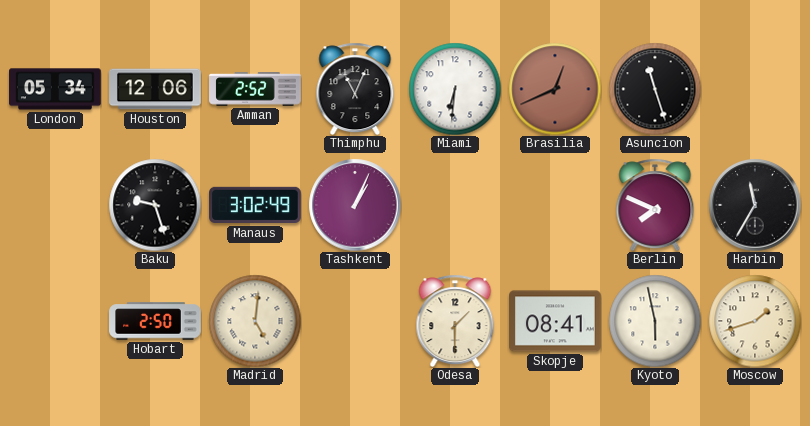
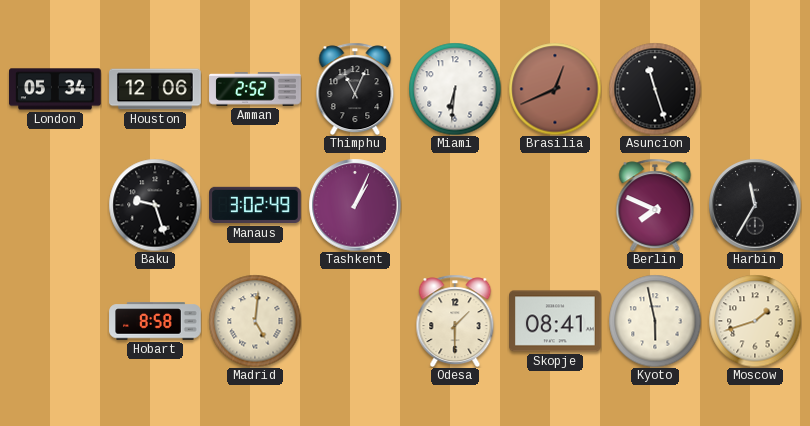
Hobart: 2:50 -> 8:58 (155, 321)
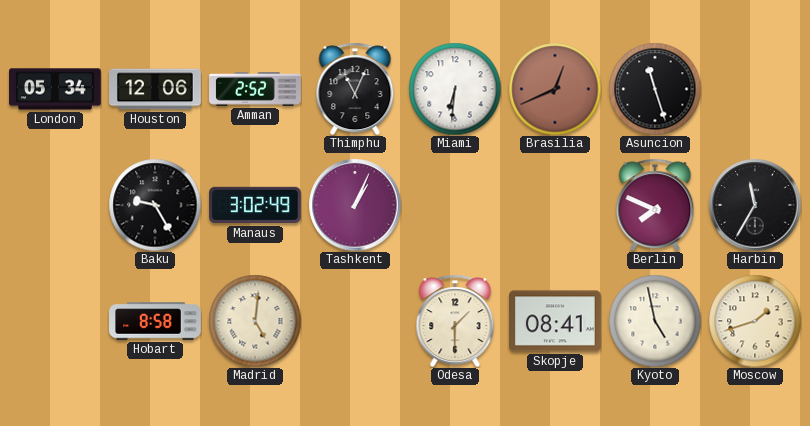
Baku: 9:27 -> 9:25 (155, 205)
Kyoto: 5:58 -> 4:58 (655, 321)
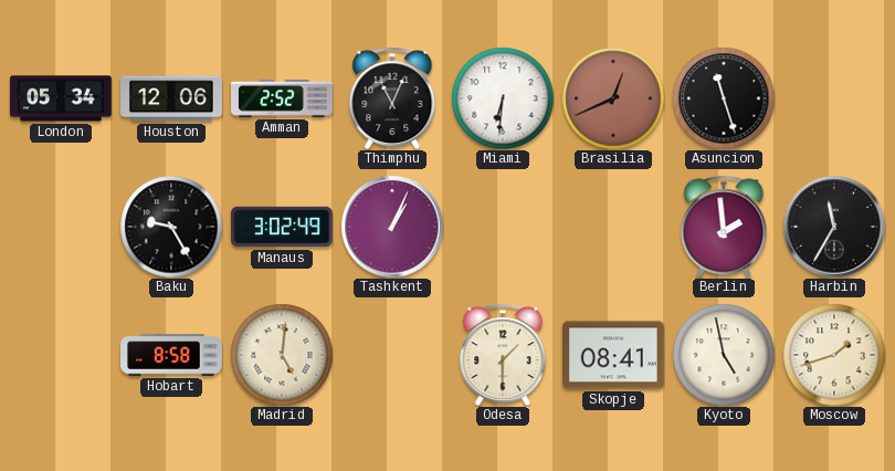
Berlin: 7:49 -> 1:59 (724, 227)
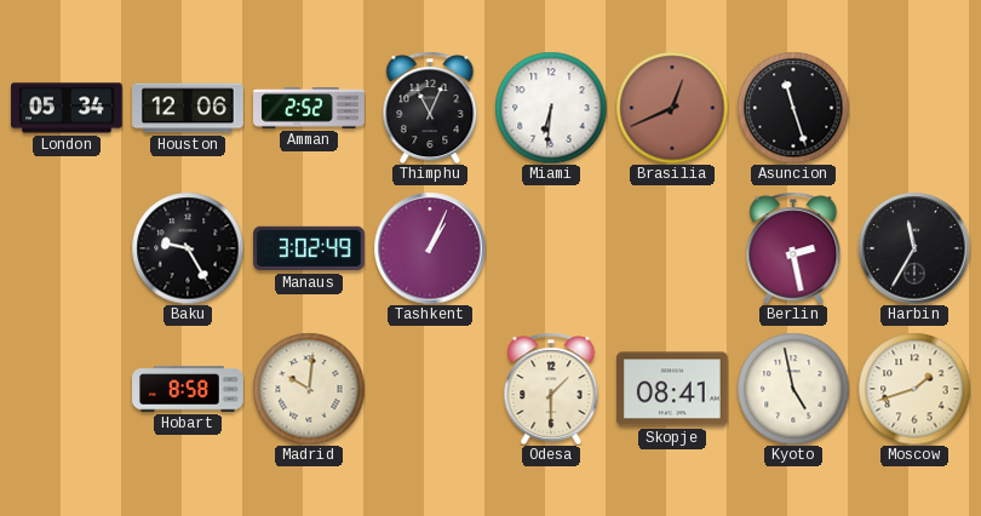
Berlin: 1:59 -> 2:28 (793, 248)
Madrid: 5:01 -> 10:01 (309, 389)
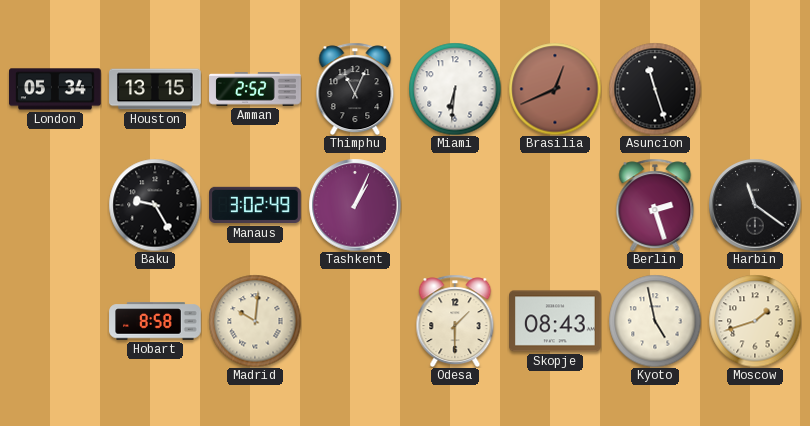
Houston: 12:06 -> 13:15 (155, 89)
Berlin: 2:28 -> 2:27 (655, 205)
Harbin: 11:35 -> 11:21 (755, 205)
Skopje: 08:41 -> 08:43 (556, 321)
